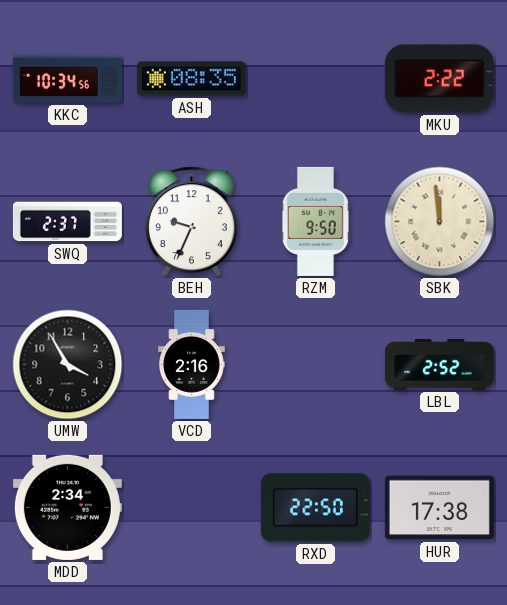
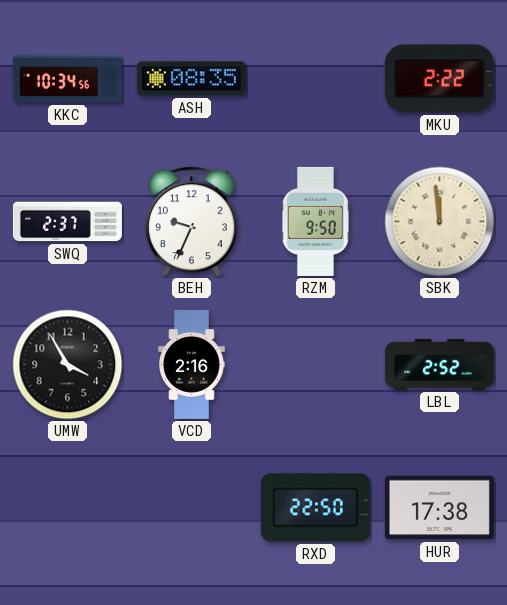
MDD: 2:34 -> none (67, 507)
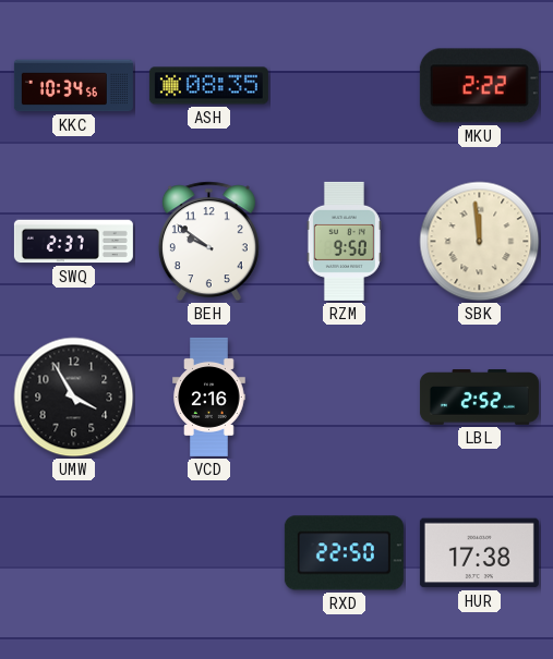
BEH: 9:34 -> 9:51 (208, 242)
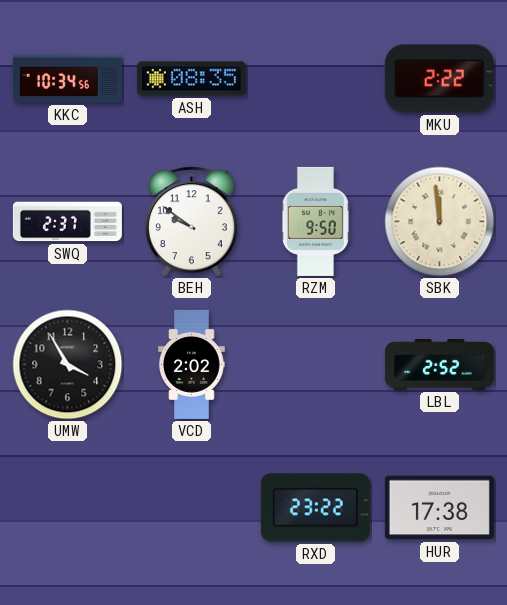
VCD: 2:16 -> 2:02 (192, 364)
RXD: 22:50 -> 23:22 (315, 508)
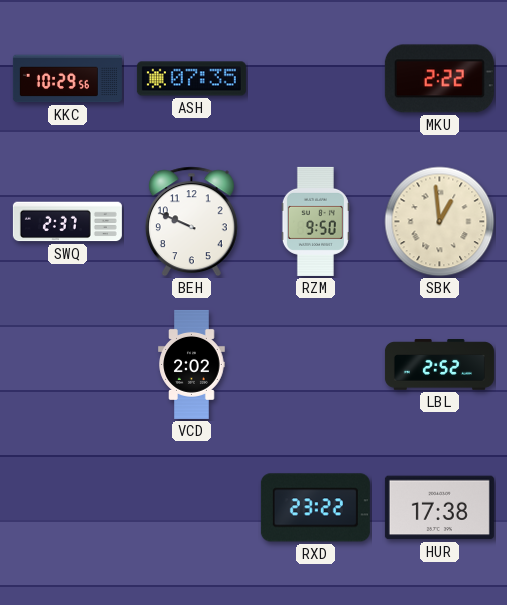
KKC: 10:34 -> 10:29 (67, 79)
ASH: 08:35 -> 07:35 (191, 79)
BEH: 9:51 -> 9:49 (191, 222)
SBK: 11:59 -> 12:59 (440, 222)
UMW: 3:55 -> none (68, 365)
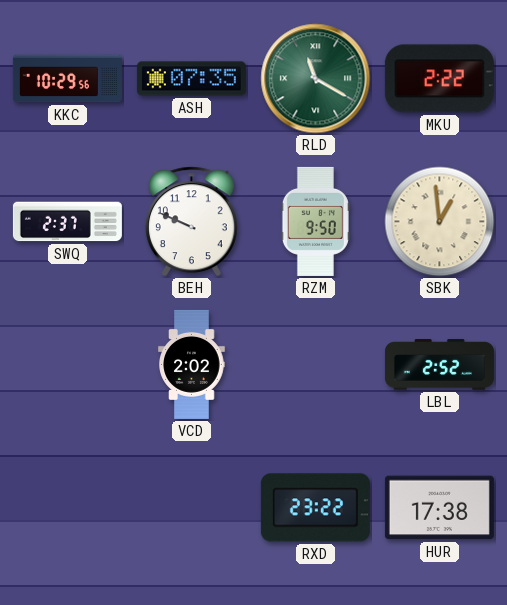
RLD: none -> 11:20 (316, 79)
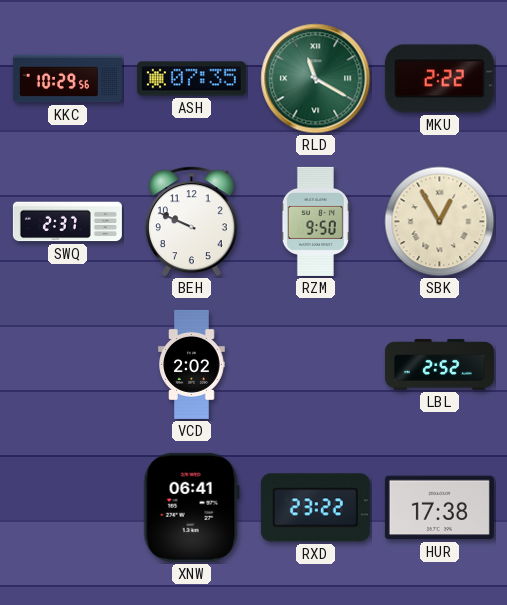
SBK: 12:59 -> 12:55 (440, 222)
XNW: none -> 06:41 (191, 507)
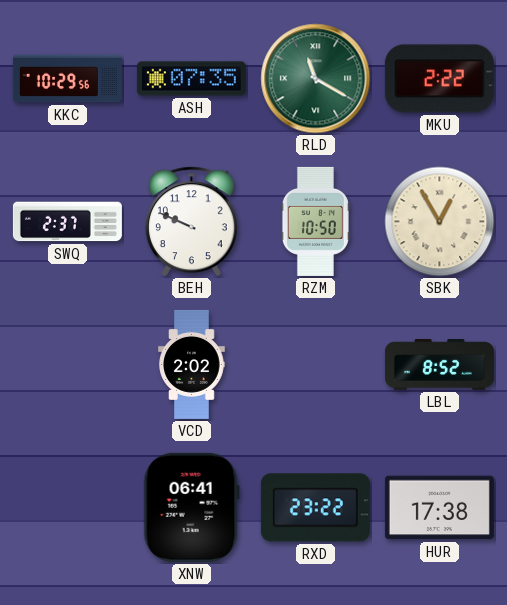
RZM: 9:50 -> 10:50 (315, 221)
LBL: 2:52 -> 8:52 (439, 365)
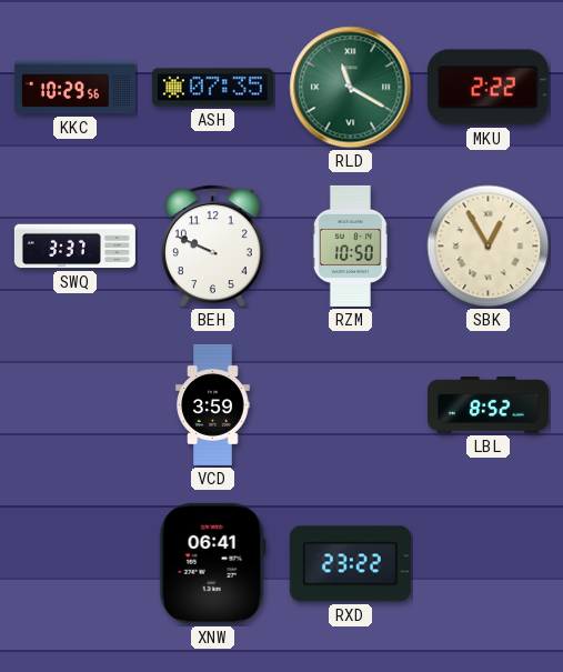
SWQ: 2:37 -> 3:37 (74, 247)
VCD: 2:02 -> 3:59 (213, 404)
HUR: 17:38 -> none (439, 508)
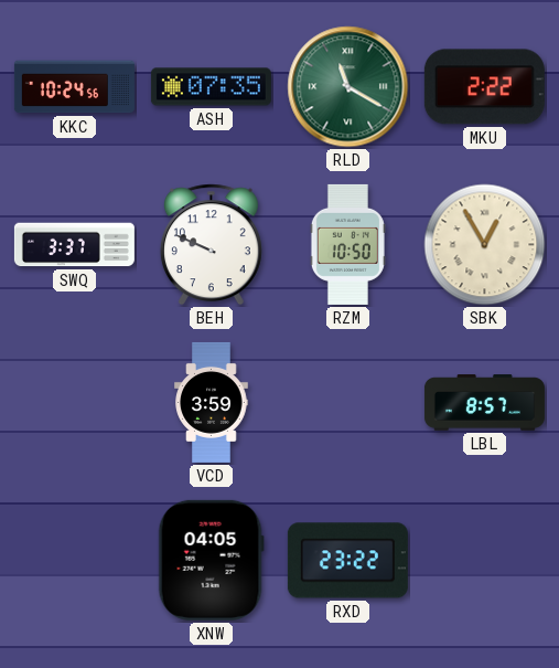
KKC: 10:29 -> 10:24 (74, 87)
LBL: 8:52 -> 8:57 (484, 403)
XNW: 06:41 -> 04:05 (211, 560)
